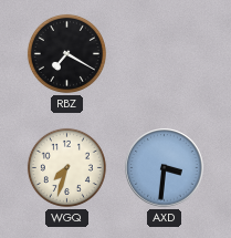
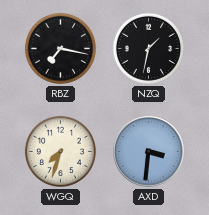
RBZ: 7:20 -> 7:17 (60, 48)
NZQ: none -> 1:32 (148, 48)
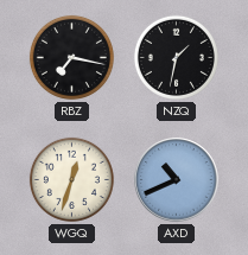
WGQ: 7:33 -> 12:33 (71, 179)
AXD: 3:31 -> 10:41 (177, 180)
